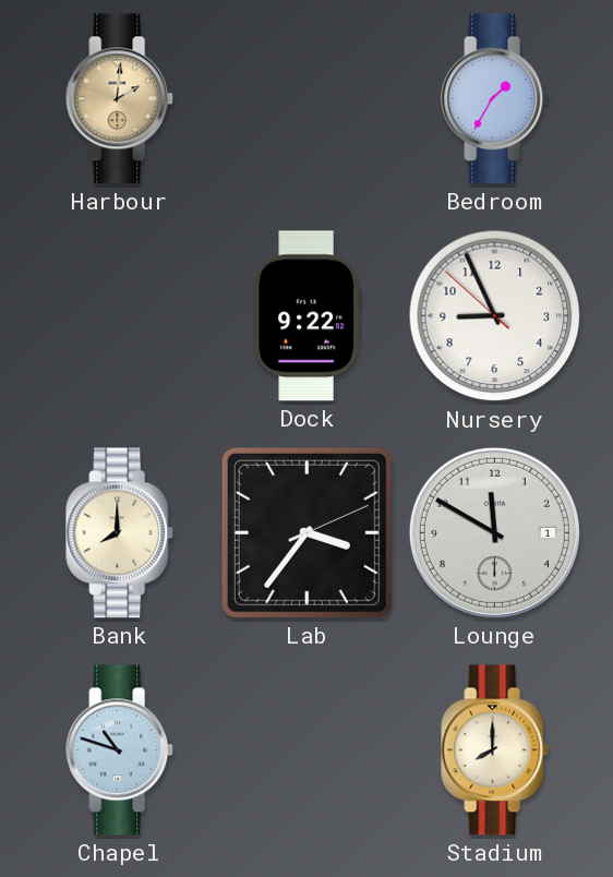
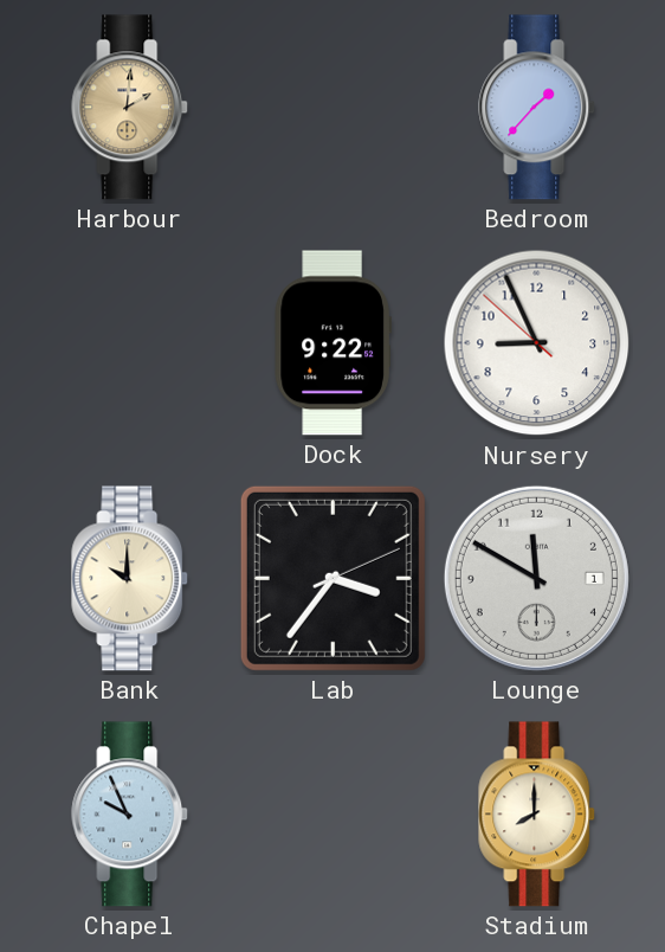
Bedroom: 1:35 -> 1:37 (537, 108)
Bank: 8:00 -> 10:00 (130, 579)
Chapel: 10:48 -> 9:56 (130, 815)
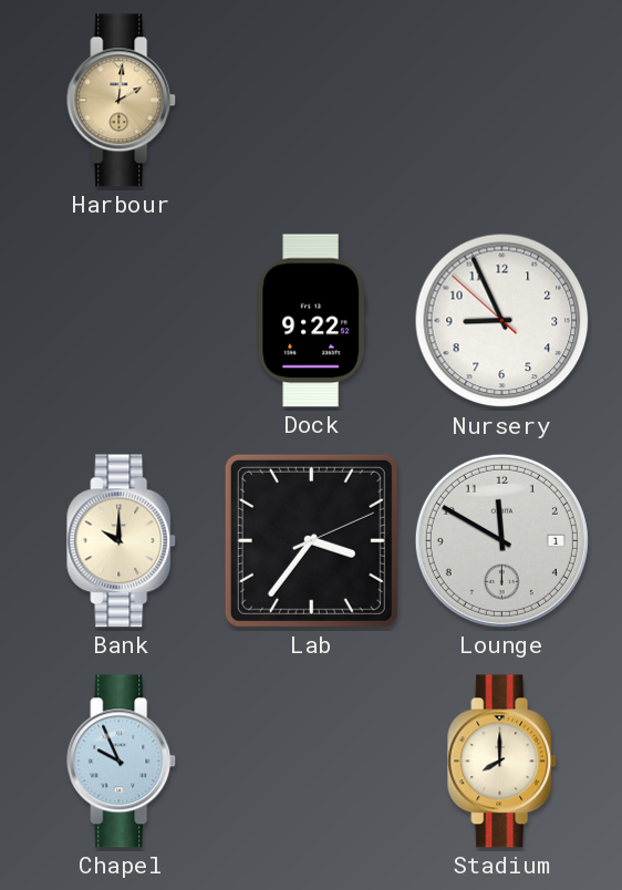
Bedroom: 1:37 -> none (537, 108)
